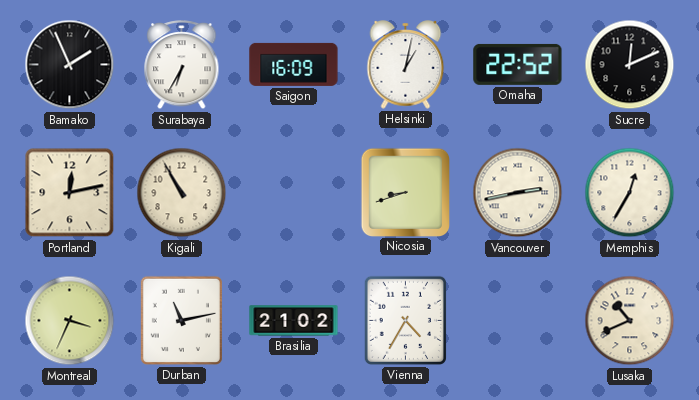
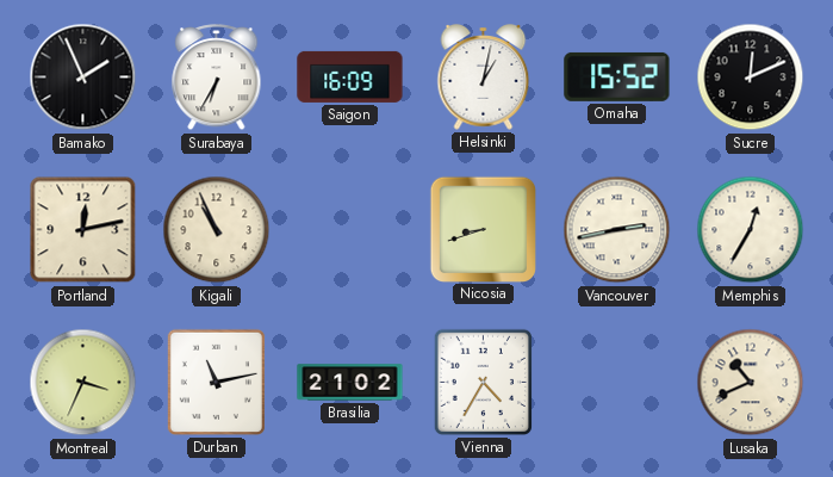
Omaha: 22:52 -> 15:52 (617, 76)
Kigali: 10:55 -> 10:56 (217, 230)
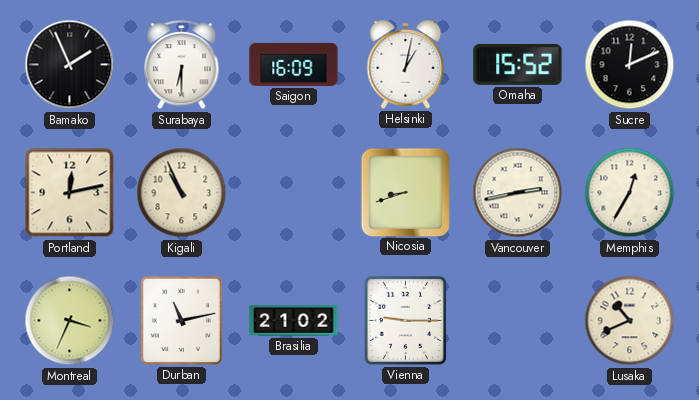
Surabaya: 6:35 -> 6:30 (182, 65)
Vienna: 4:35 -> 9:15 (405, 320)
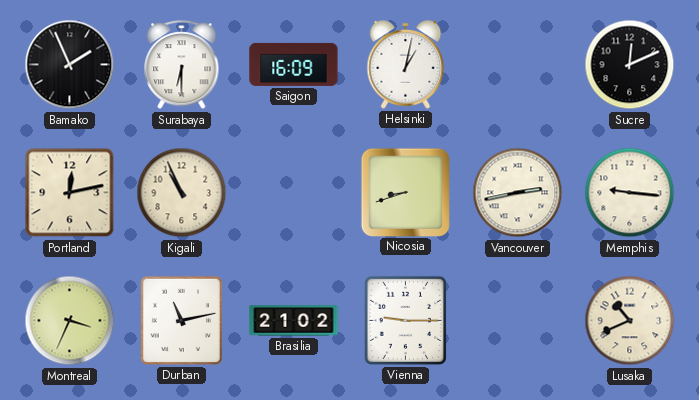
Omaha: 15:52 -> none (518, 64)
Memphis: 12:35 -> 9:16 (630, 193)
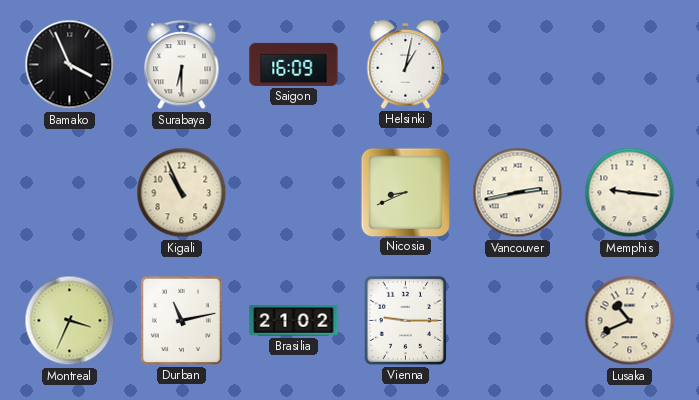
Bamako: 1:56 -> 3:56 (70, 65)
Sucre: 12:11 -> none (630, 65)
Portland: 12:13 -> none (70, 193)
Nicosia: 8:42 -> 8:41 (405, 192)
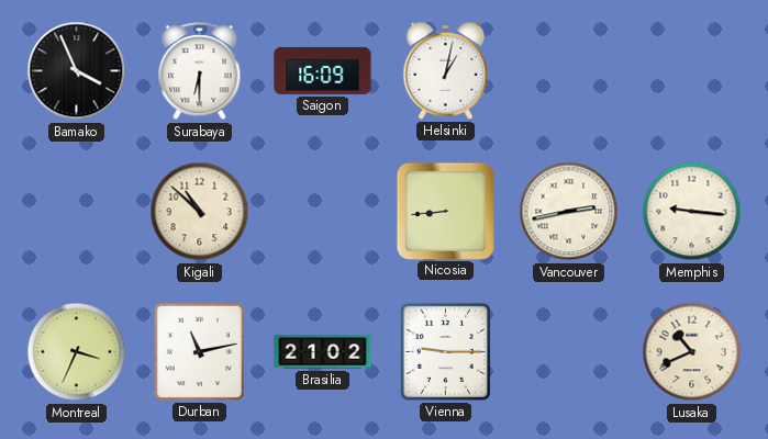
Kigali: 10:56 -> 10:52 (200, 212)
Nicosia: 8:41 -> 8:44 (445, 211)
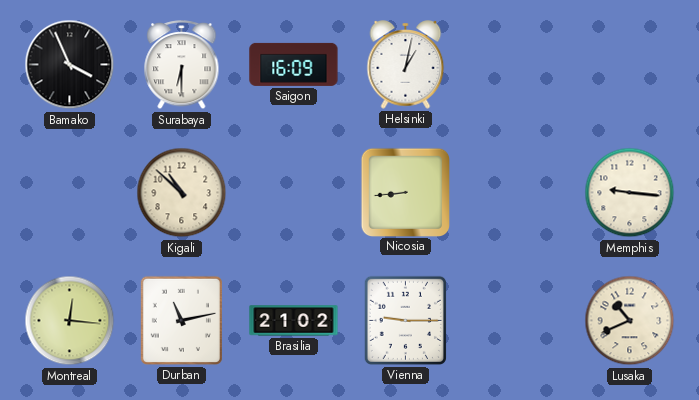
Vancouver: 2:43 -> none (569, 212)
Montreal: 3:34 -> 12:16 (70, 321)
